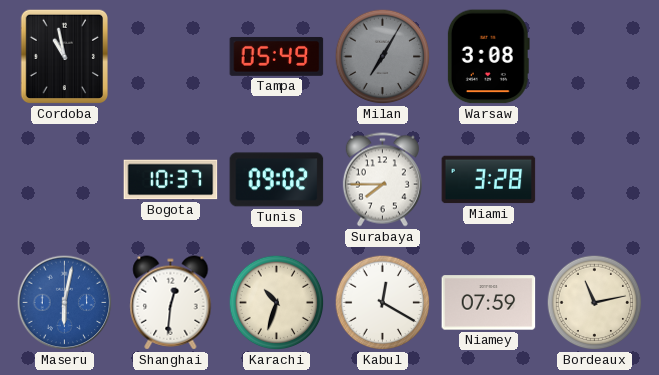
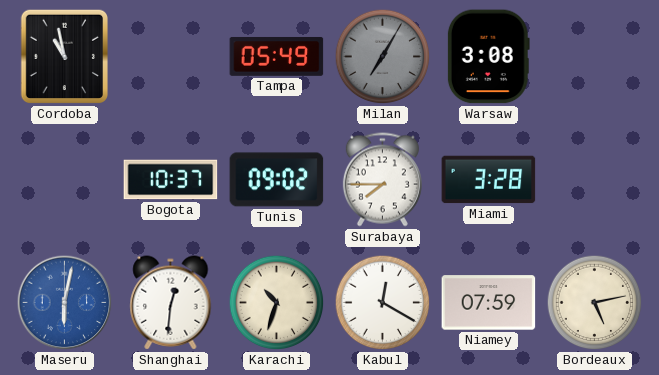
Bordeaux: 11:13 -> 5:13 (595, 303)
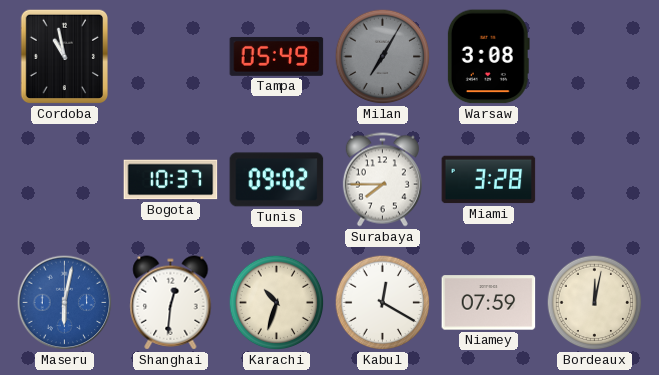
Bordeaux: 5:13 -> 12:02 (595, 303)
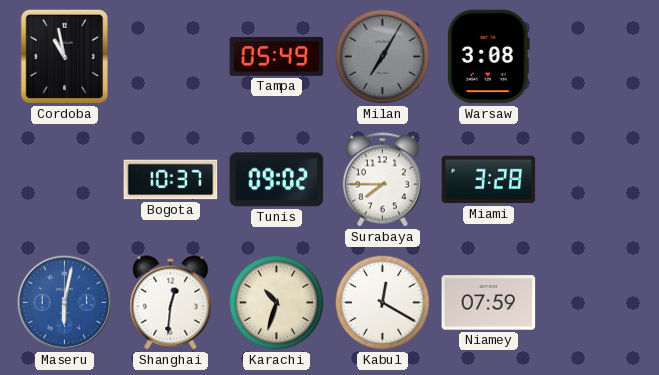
Bordeaux: 12:02 -> none (595, 303)
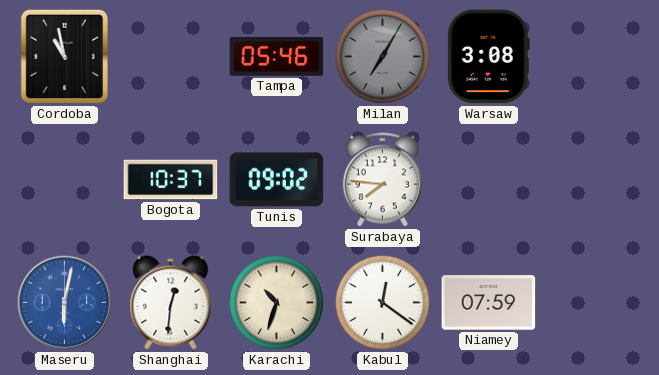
Tampa: 05:49 -> 05:46 (277, 56)
Surabaya: 7:45 -> 7:46 (382, 180)
Miami: 3:28 -> none (489, 180)
Kabul: 12:20 -> 12:21 (383, 303)
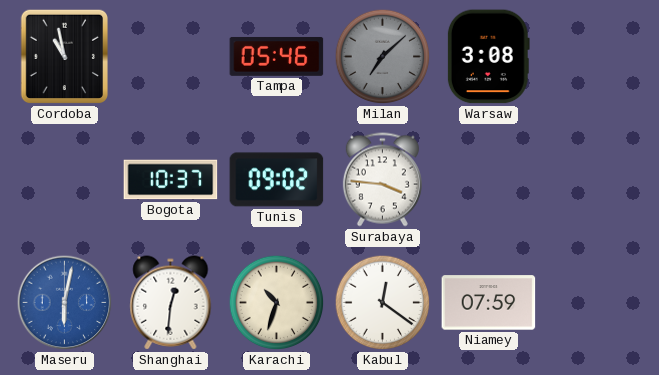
Milan: 7:05 -> 7:08 (383, 57)
Surabaya: 7:46 -> 3:46 (382, 180)
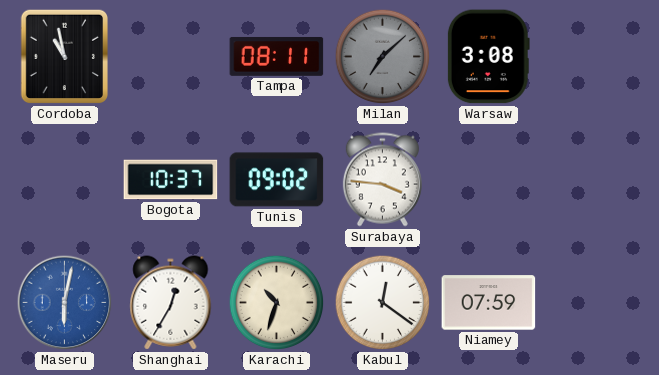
Tampa: 05:46 -> 08:11 (277, 56)
Shanghai: 12:31 -> 12:35 (171, 303)
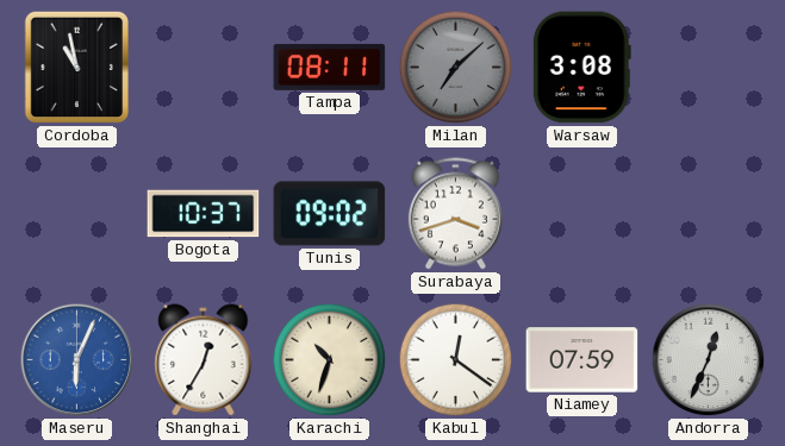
Surabaya: 3:46 -> 3:42 (455, 214)
Maseru: 6:02 -> 6:04 (77, 360)
Andorra: none -> 12:34 (709, 360)
